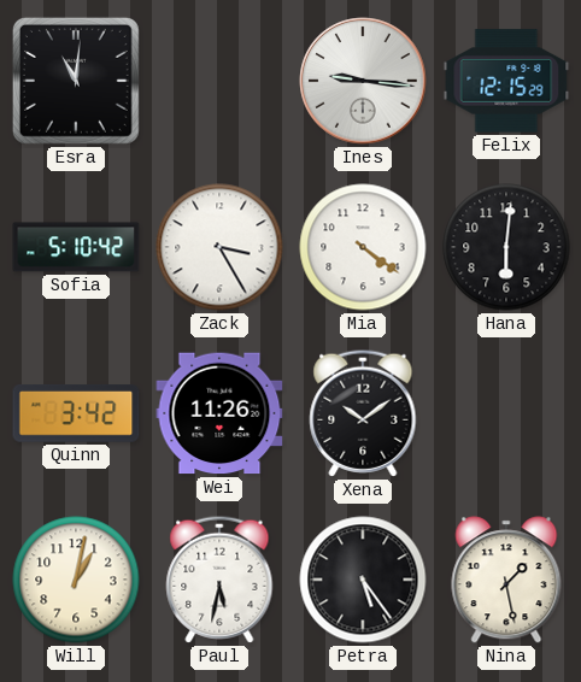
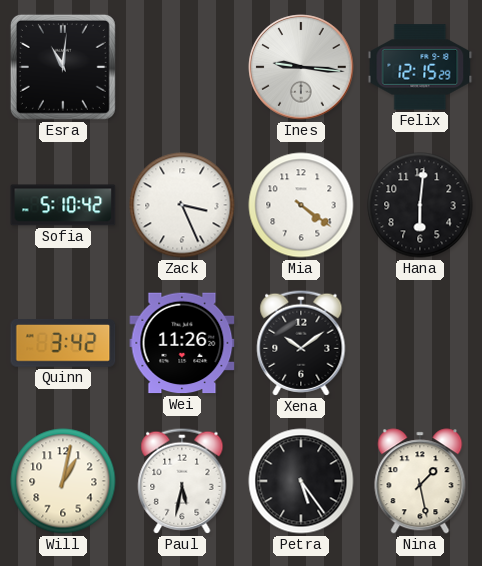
Zack: 3:25 -> 3:26 (182, 205)
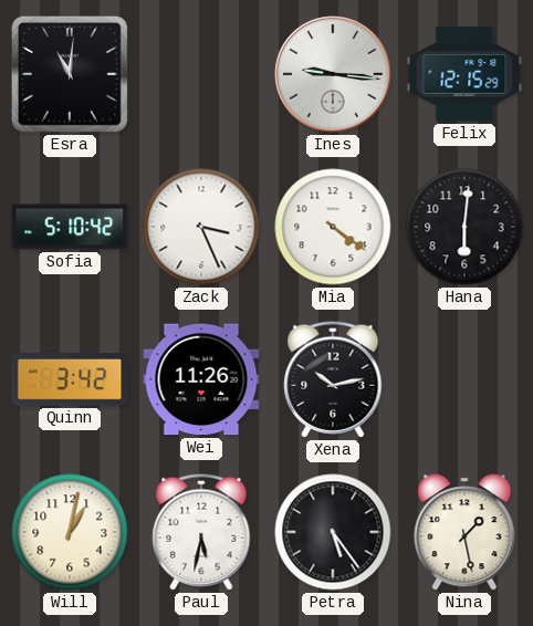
Xena: 10:09 -> 10:13 (333, 379)
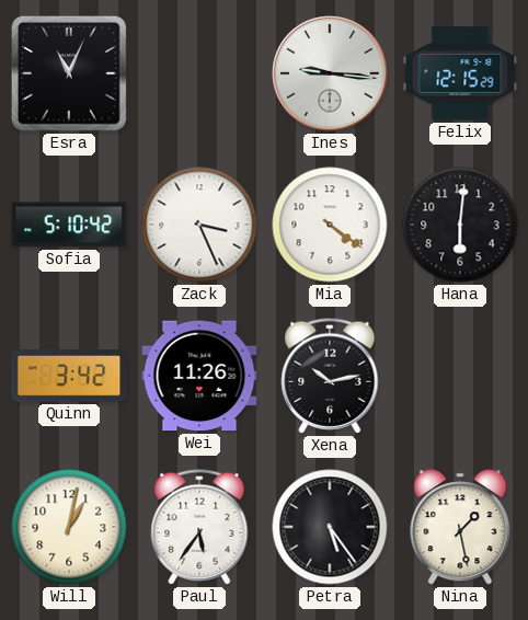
Esra: 11:01 -> 11:04 (69, 73)
Paul: 5:32 -> 5:36 (199, 527)
